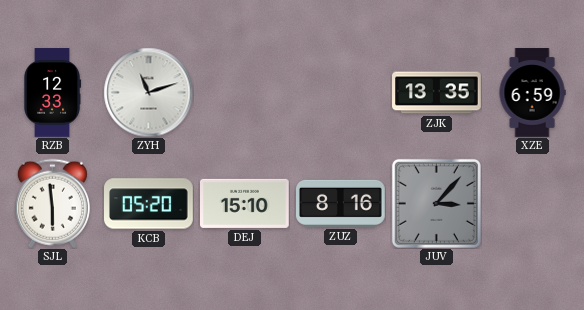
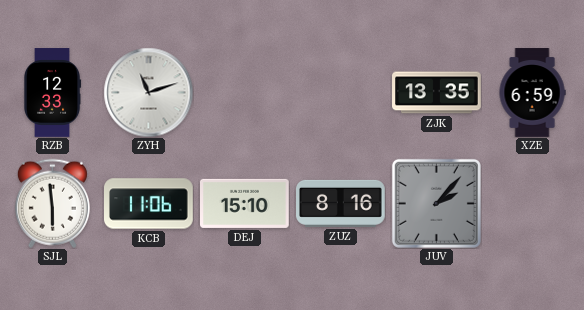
KCB: 05:20 -> 11:06 (149, 204)
JUV: 3:07 -> 2:07 (436, 203)
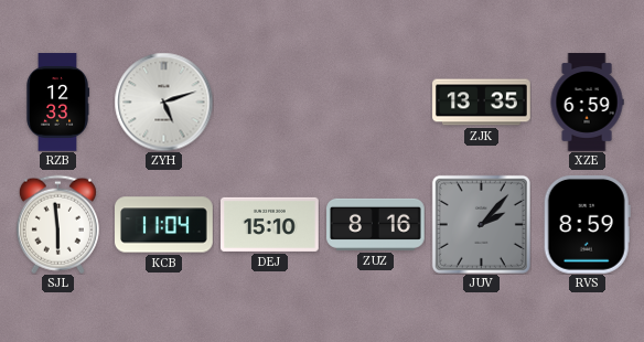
ZYH: 11:12 -> 5:12 (163, 101)
KCB: 11:06 -> 11:04 (164, 225)
RVS: none -> 8:59 (587, 224)
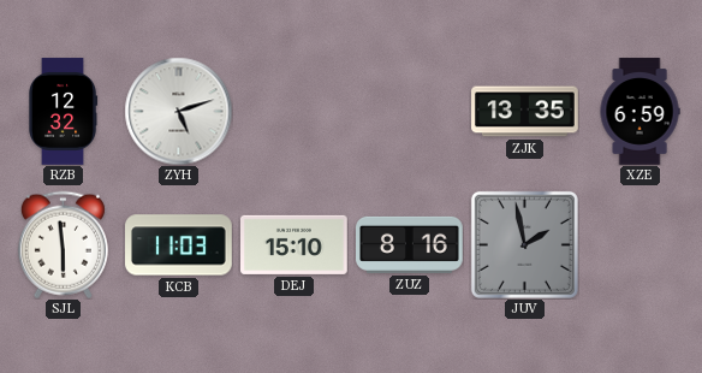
RZB: 12:33 -> 12:32 (63, 112)
KCB: 11:04 -> 11:03 (179, 245)
JUV: 2:07 -> 1:58 (524, 244)
RVS: 8:59 -> none (587, 224)
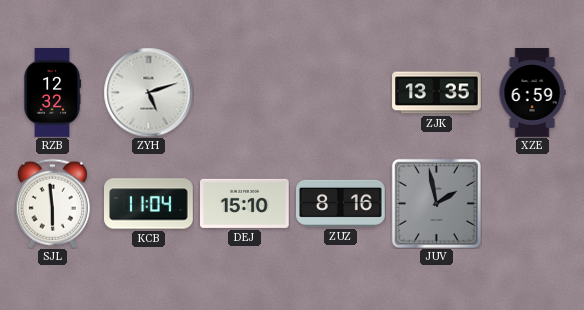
KCB: 11:03 -> 11:04 (149, 204)
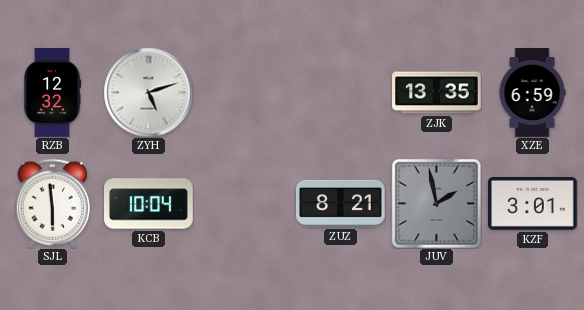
KCB: 11:04 -> 10:04 (149, 204)
DEJ: 15:10 -> none (245, 203)
ZUZ: 8:16 -> 8:21 (341, 203)
KZF: none -> 3:01 (533, 204)
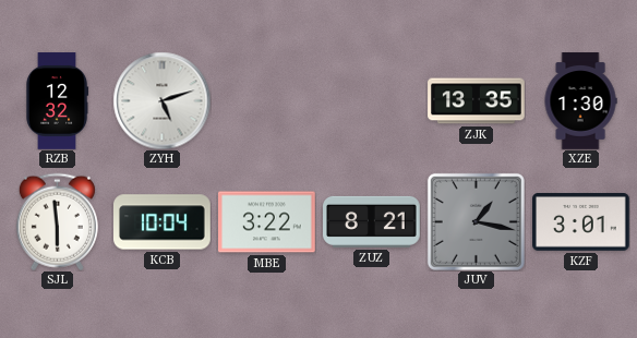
XZE: 6:59 -> 1:30 (580, 101)
MBE: none -> 3:22 (267, 222)
JUV: 1:58 -> 1:17 (476, 221)
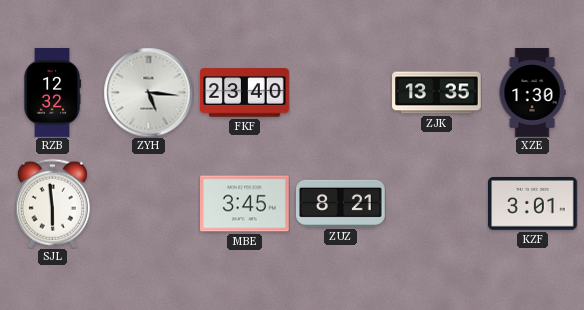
ZYH: 5:12 -> 5:16 (148, 92)
FKF: none -> 23:40 (245, 93)
KCB: 10:04 -> none (163, 222)
MBE: 3:22 -> 3:45 (245, 204)
JUV: 1:17 -> none (476, 221)
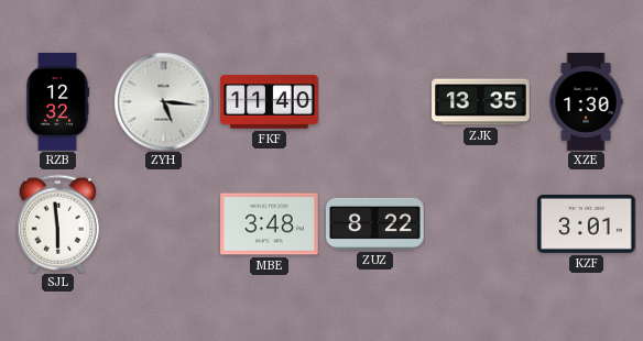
FKF: 23:40 -> 11:40 (270, 102)
MBE: 3:45 -> 3:48 (270, 224)
ZUZ: 8:21 -> 8:22 (375, 223)
